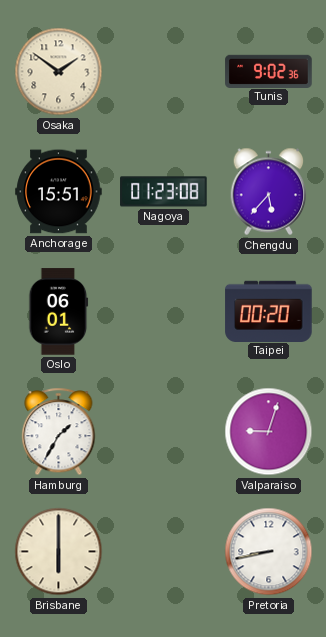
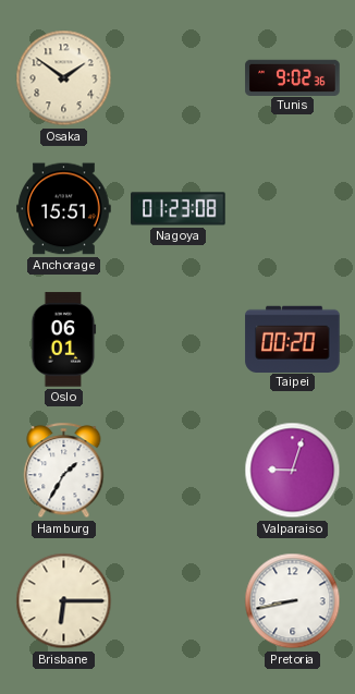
Chengdu: 5:37 -> none (269, 192)
Brisbane: 6:00 -> 6:15 (64, 601)
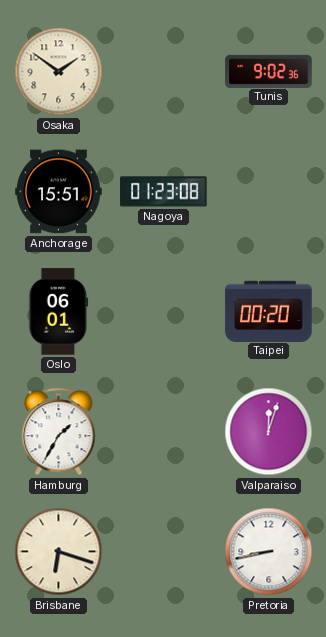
Valparaiso: 9:03 -> 12:03 (269, 432)
Brisbane: 6:15 -> 6:18 (59, 552)
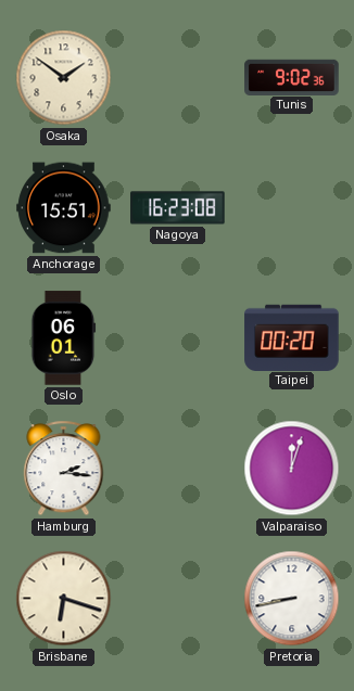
Nagoya: 01:23 -> 16:23 (178, 208)
Hamburg: 1:35 -> 2:16 (64, 469)
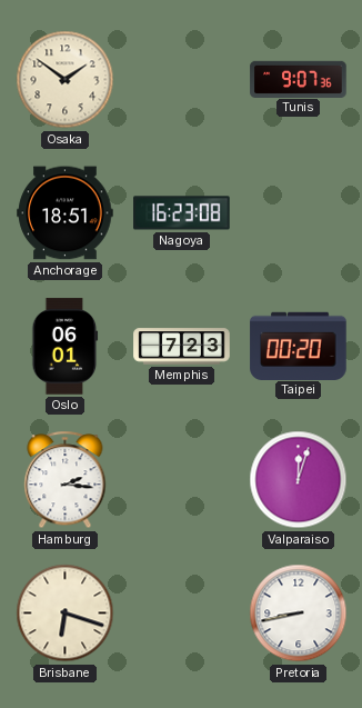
Tunis: 9:02 -> 9:07 (299, 79)
Anchorage: 15:51 -> 18:51 (66, 213)
Memphis: none -> 7:23 (182, 347)
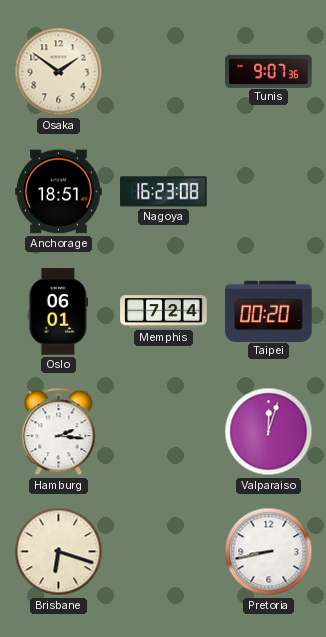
Memphis: 7:23 -> 7:24 (164, 312)
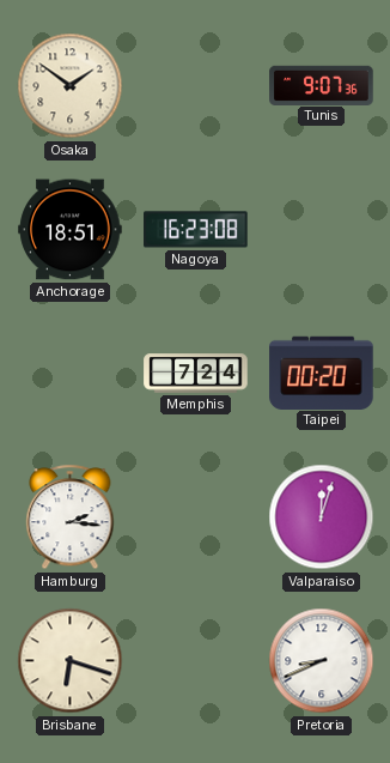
Oslo: 06:01 -> none (59, 312)
Pretoria: 8:43 -> 8:41 (322, 661)
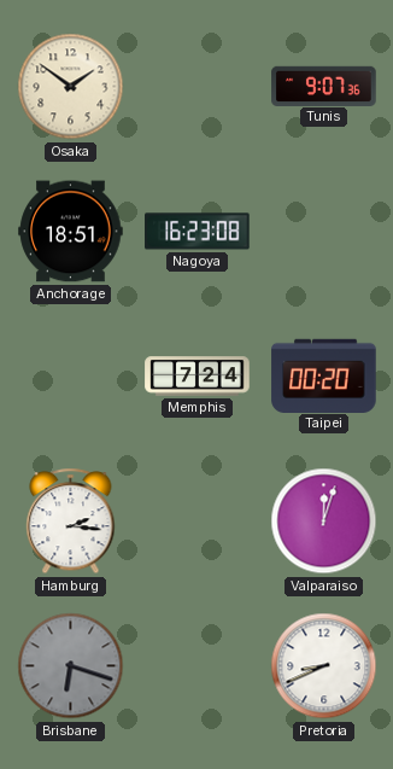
Brisbane dial: cream -> grey (71, 666)
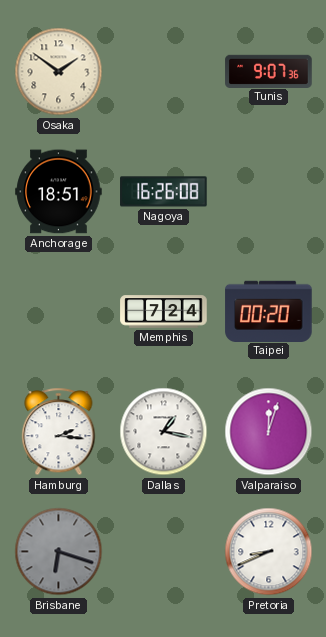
Nagoya: 16:23 -> 16:26 (164, 192)
Dallas: none -> 1:17 (164, 432)
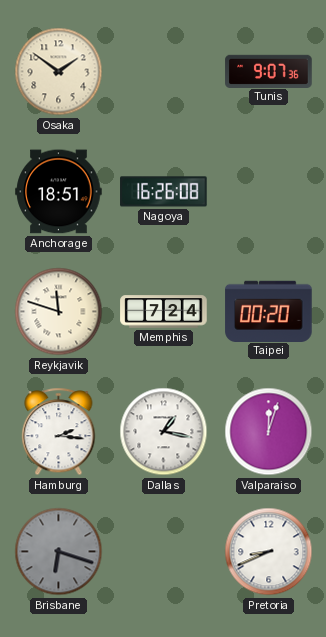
Reykjavik: none -> 11:48 (59, 312)
